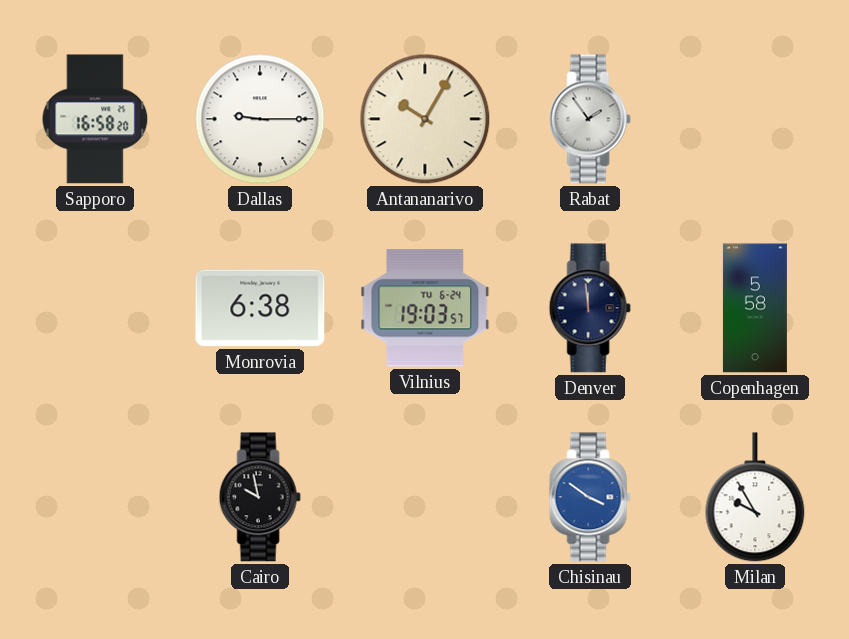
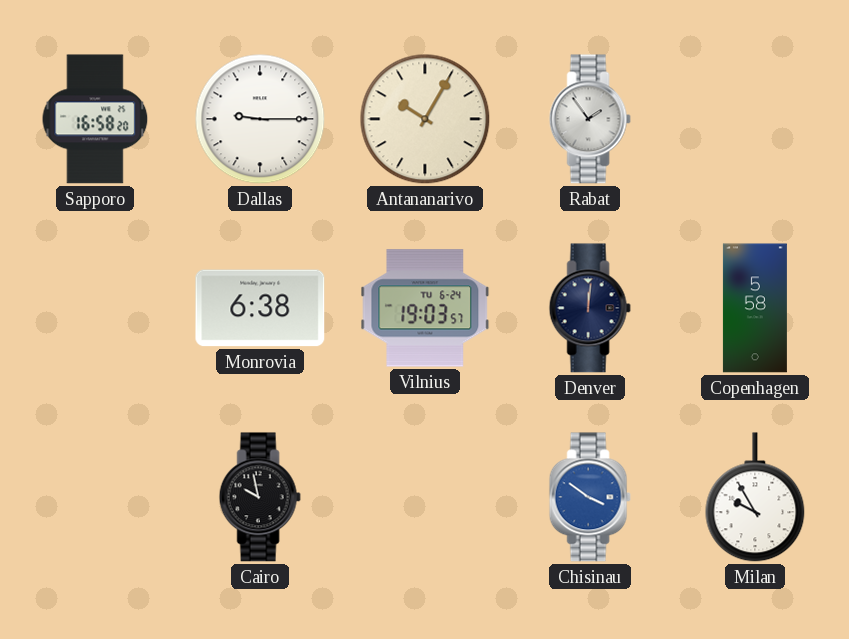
Denver: 11:59 -> 12:01 (590, 308)
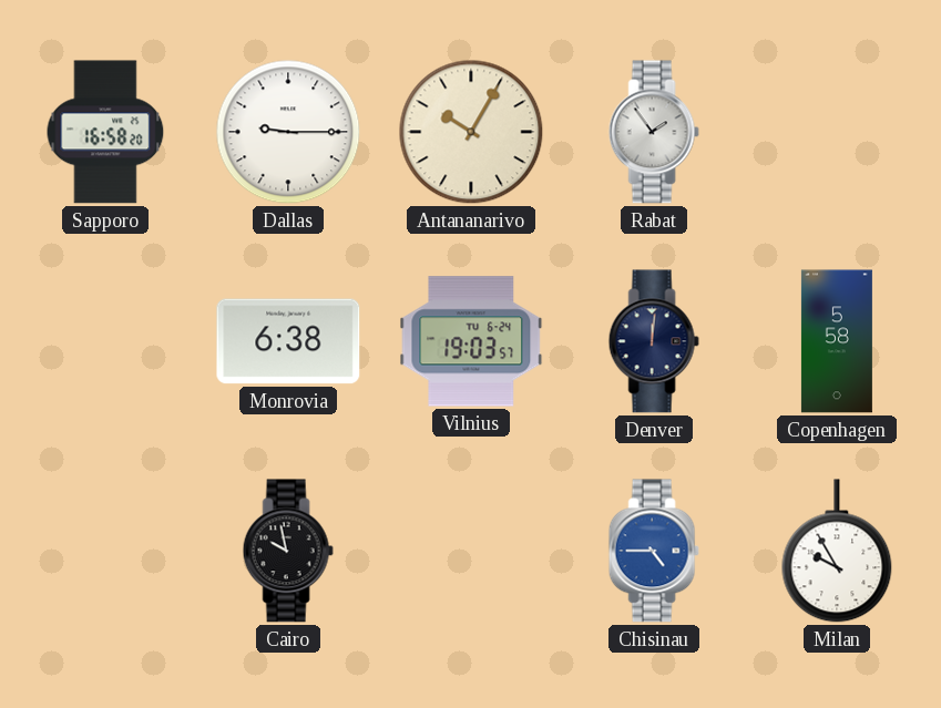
Chisinau: 3:51 -> 4:45 (654, 551)
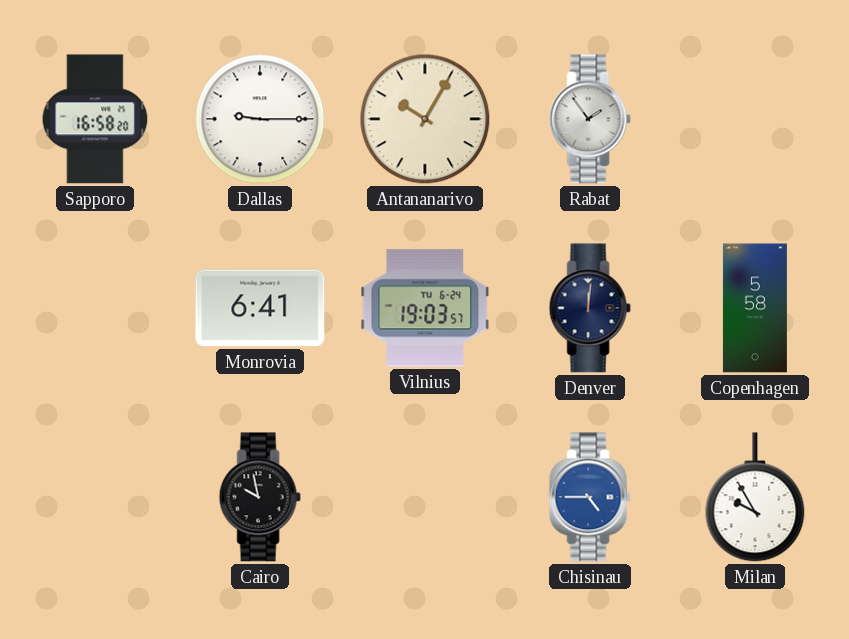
Monrovia: 6:38 -> 6:41 (260, 308)
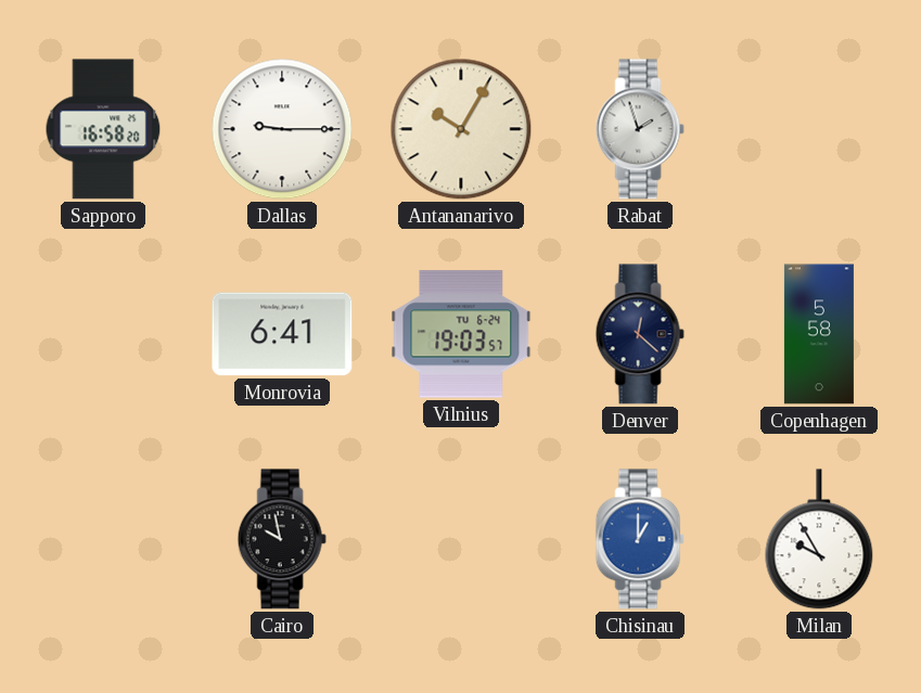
Rabat: 1:54 -> 1:57 (640, 129)
Denver: 12:01 -> 12:22 (640, 334)
Chisinau: 4:45 -> 1:00 (640, 539)
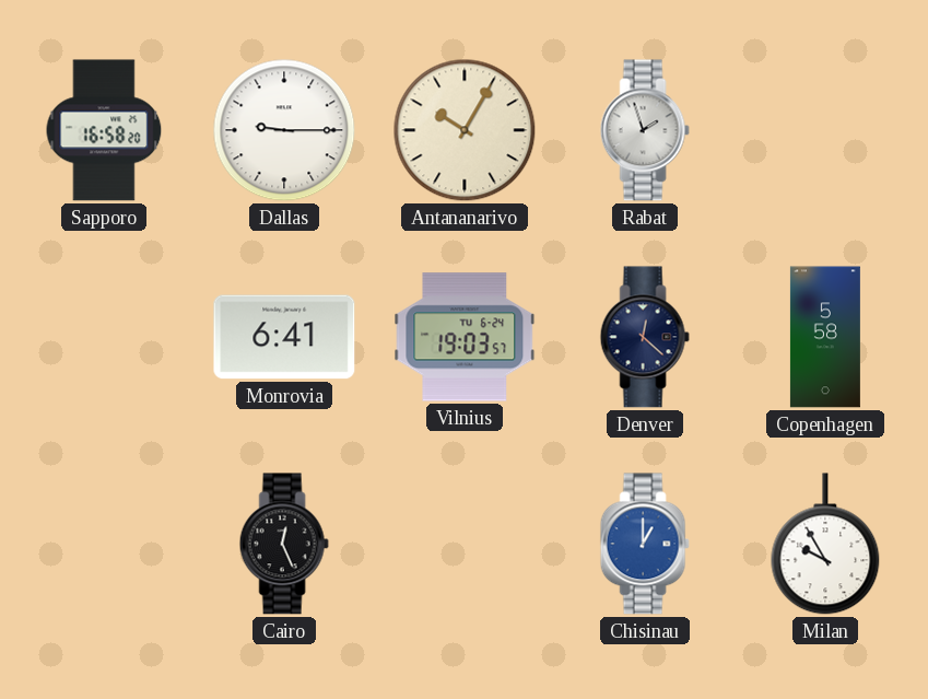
Cairo: 9:58 -> 12:26 (284, 544)
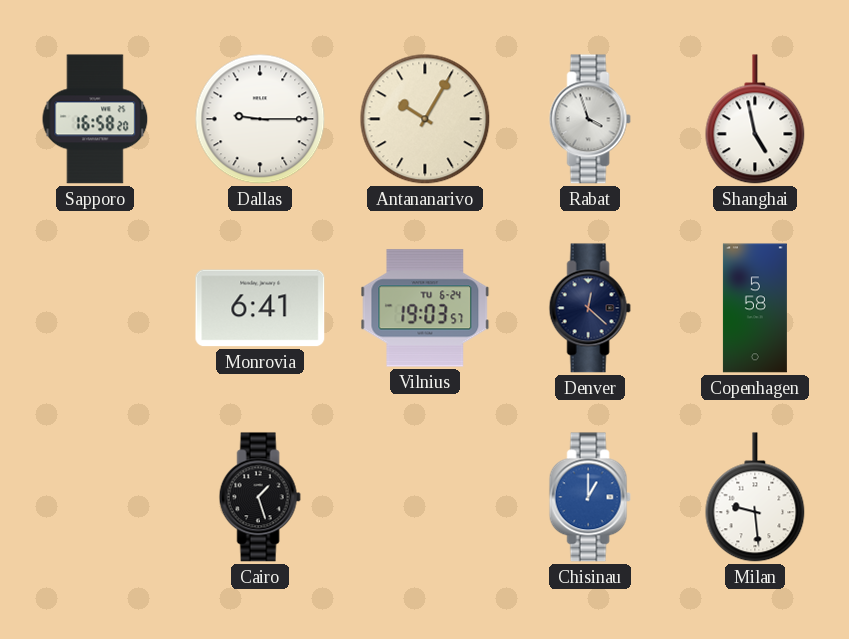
Rabat: 1:57 -> 3:57 (590, 119)
Shanghai: none -> 4:58 (755, 119)
Cairo: 12:26 -> 1:27 (260, 497)
Milan: 9:55 -> 9:29 (755, 497)
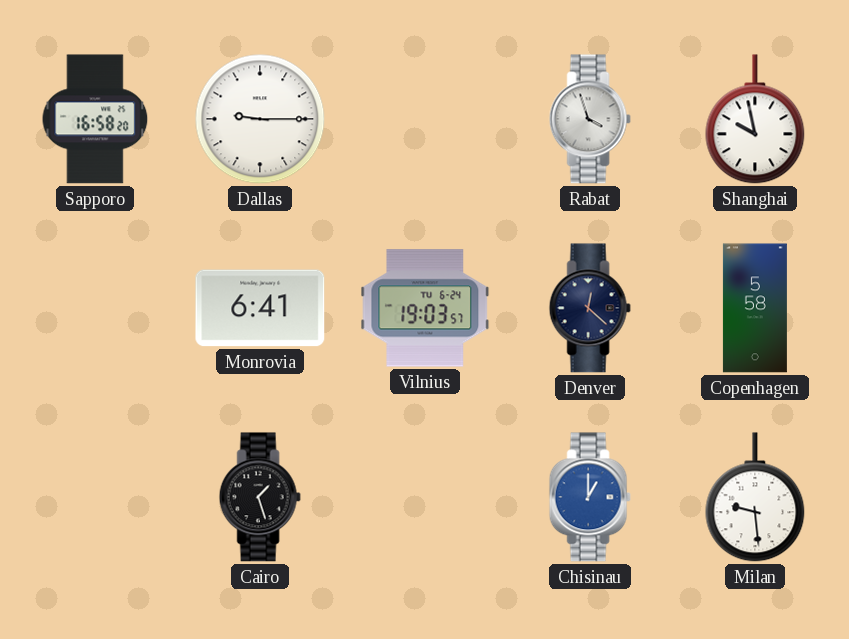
Antananarivo: 10:05 -> none (425, 119)
Shanghai: 4:58 -> 9:58 (755, 119)
